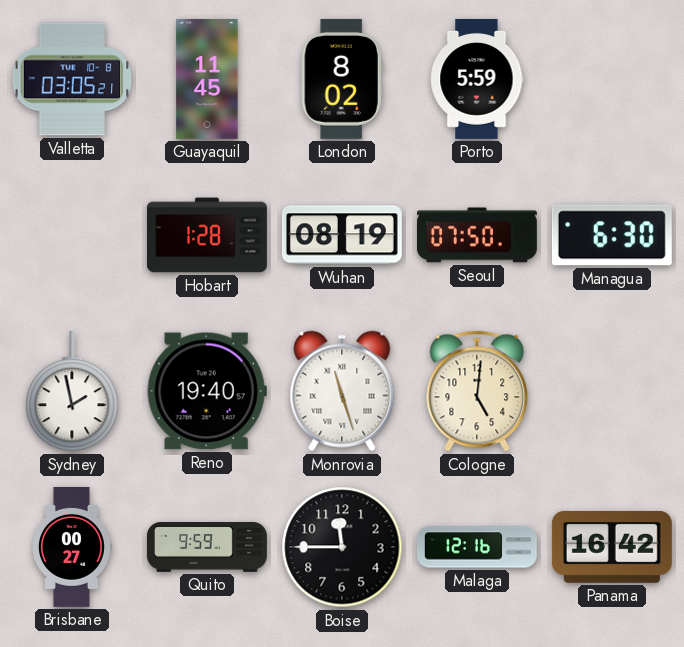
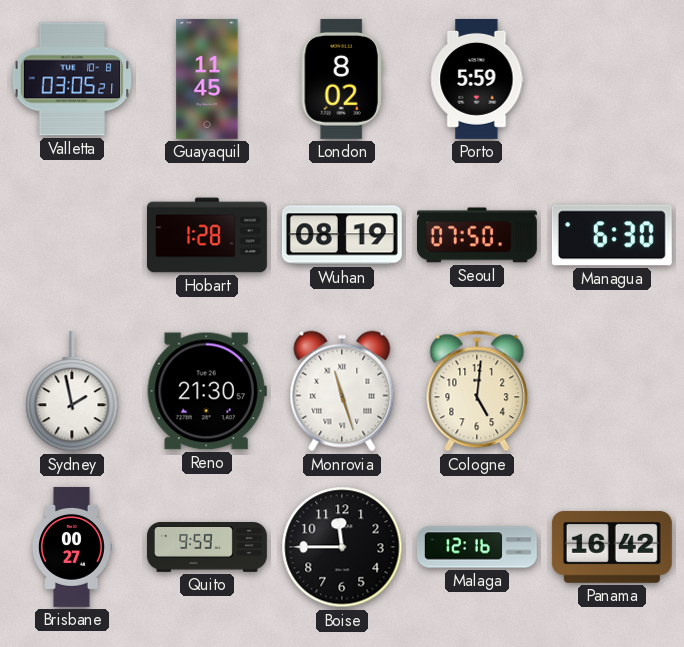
Reno: 19:40 -> 21:30 (207, 391)
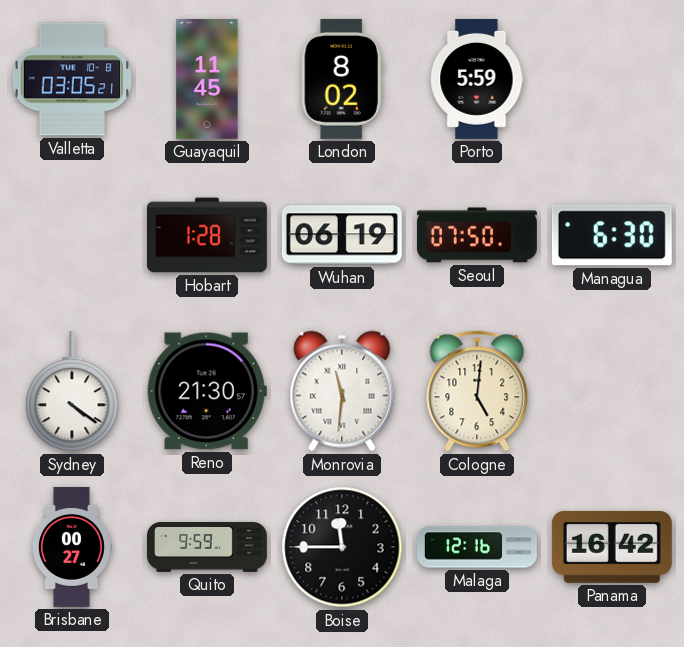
Wuhan: 08:19 -> 06:19 (342, 235)
Sydney: 1:58 -> 4:21 (72, 391)
Monrovia: 11:27 -> 11:31 (342, 391)
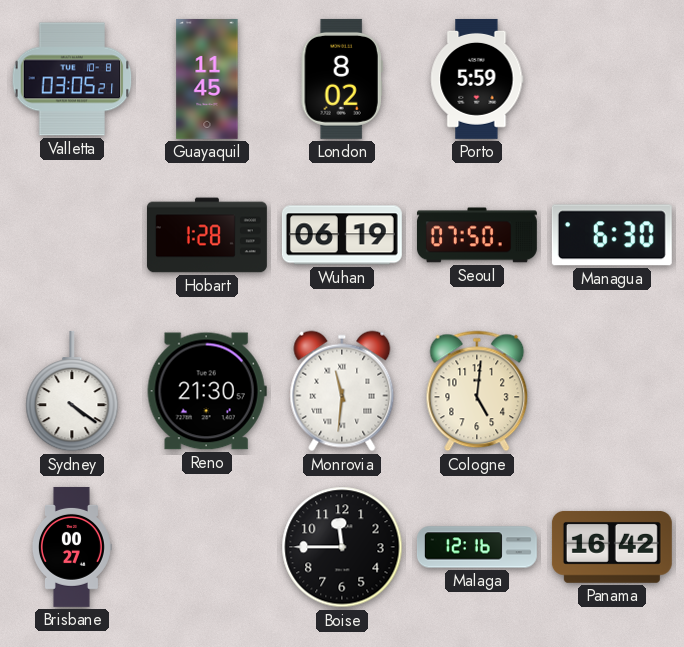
Quito: 9:59 -> none (207, 548)
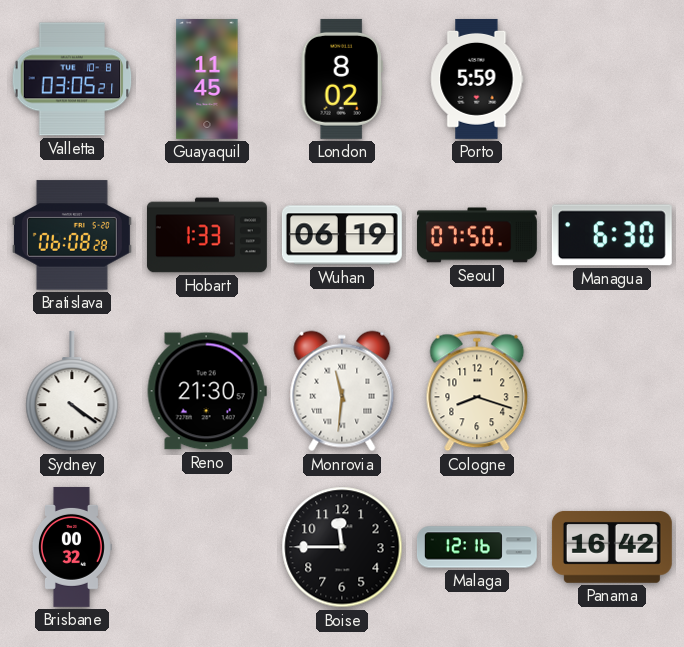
Bratislava: none -> 06:08 (72, 235)
Hobart: 1:28 -> 1:33 (207, 235)
Cologne: 5:01 -> 8:18 (477, 391)
Brisbane: 00:27 -> 00:32 (71, 547)
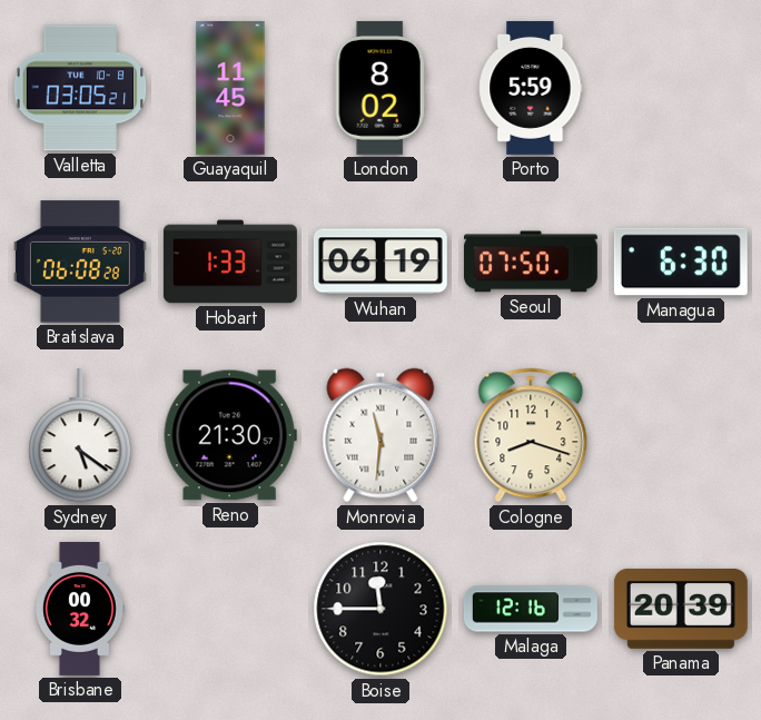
Sydney: 4:21 -> 5:21 (80, 435)
Panama: 16:42 -> 20:39 (681, 609)
